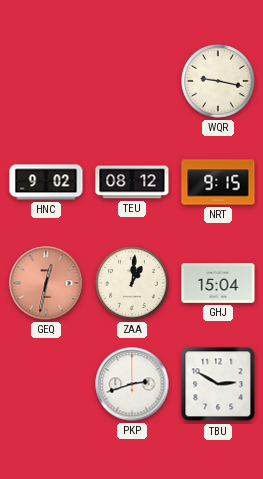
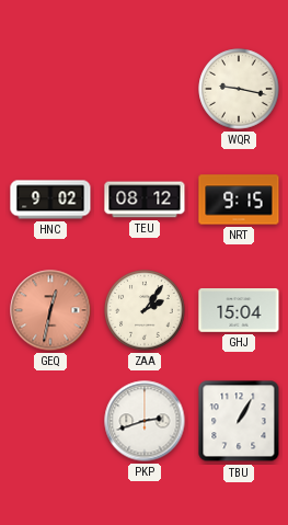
ZAA: 1:01 -> 2:06 (145, 310)
TBU: 2:50 -> 1:05 (239, 421)
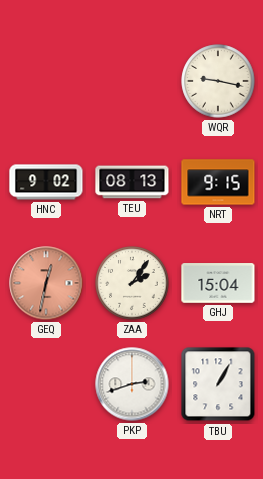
TEU: 08:12 -> 08:13 (132, 182)
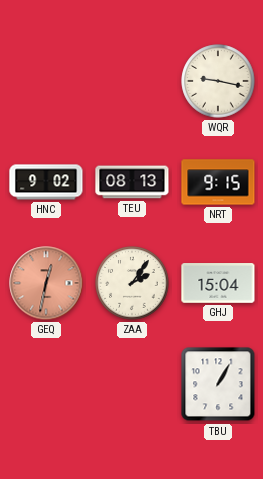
PKP: 2:42 -> none (132, 384)
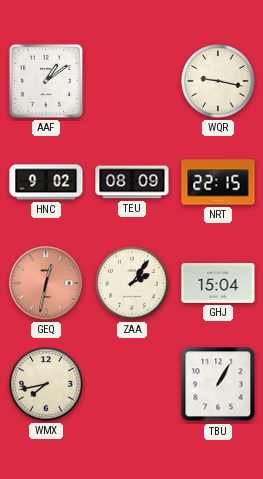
AAF: none -> 1:09 (46, 81)
TEU: 08:13 -> 08:09 (132, 182)
NRT: 9:15 -> 22:15 (218, 182)
WMX: none -> 7:43 (46, 384)
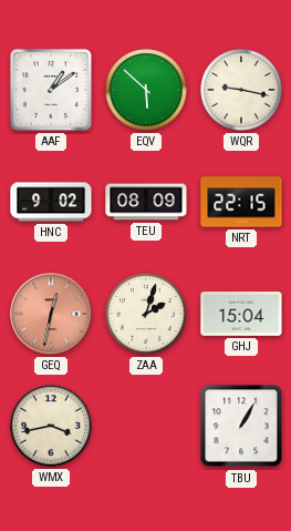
EQV: none -> 5:52 (146, 90)
ZAA: 2:06 -> 2:03 (146, 314)
WMX: 7:43 -> 3:43 (51, 426)
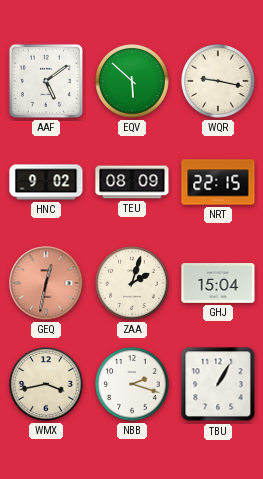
AAF: 1:09 -> 5:09 (46, 81)
NBB: none -> 2:18 (132, 384)
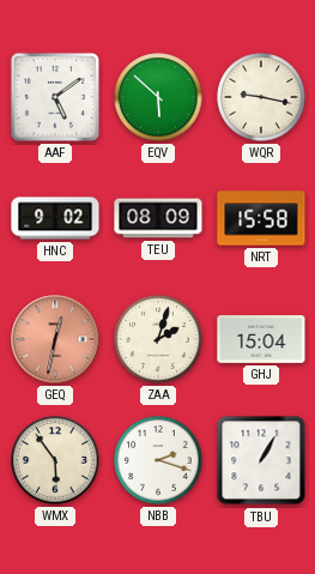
NRT: 22:15 -> 15:58 (261, 218)
WMX: 3:43 -> 5:54 (55, 460)
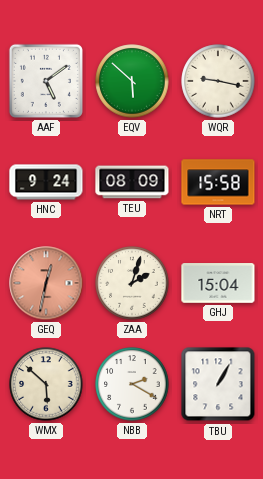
HNC: 9:02 -> 9:24 (46, 182)
WMX: 5:54 -> 5:52 (46, 384)
NBB: 2:18 -> 2:20 (132, 384)
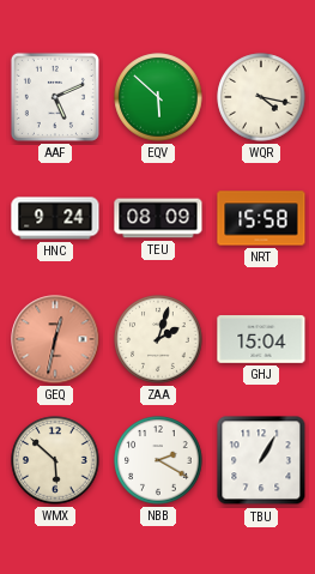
AAF: 5:09 -> 5:11 (55, 97)
WQR: 9:17 -> 4:17 (261, 97)
